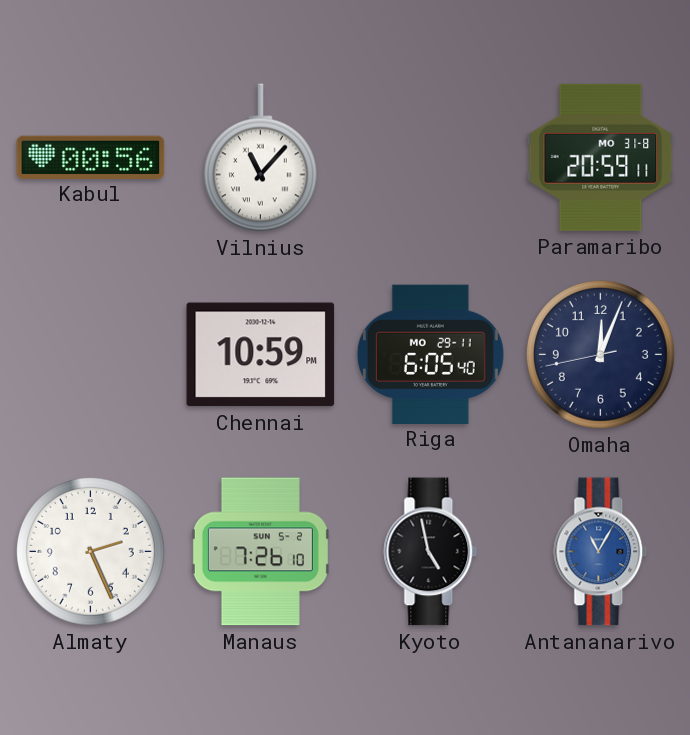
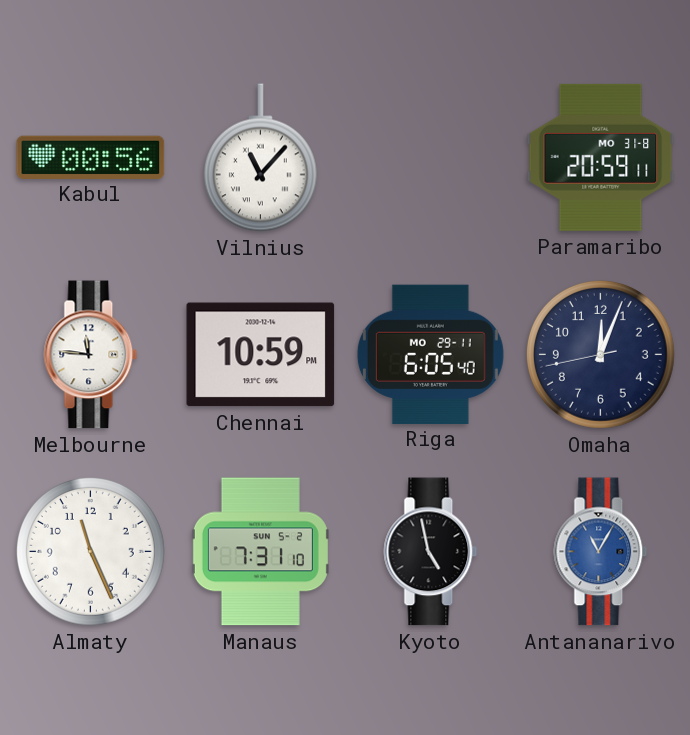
Melbourne: none -> 11:46 (91, 355)
Almaty: 2:26 -> 11:26 (90, 551)
Manaus: 7:26 -> 7:31 (260, 552)
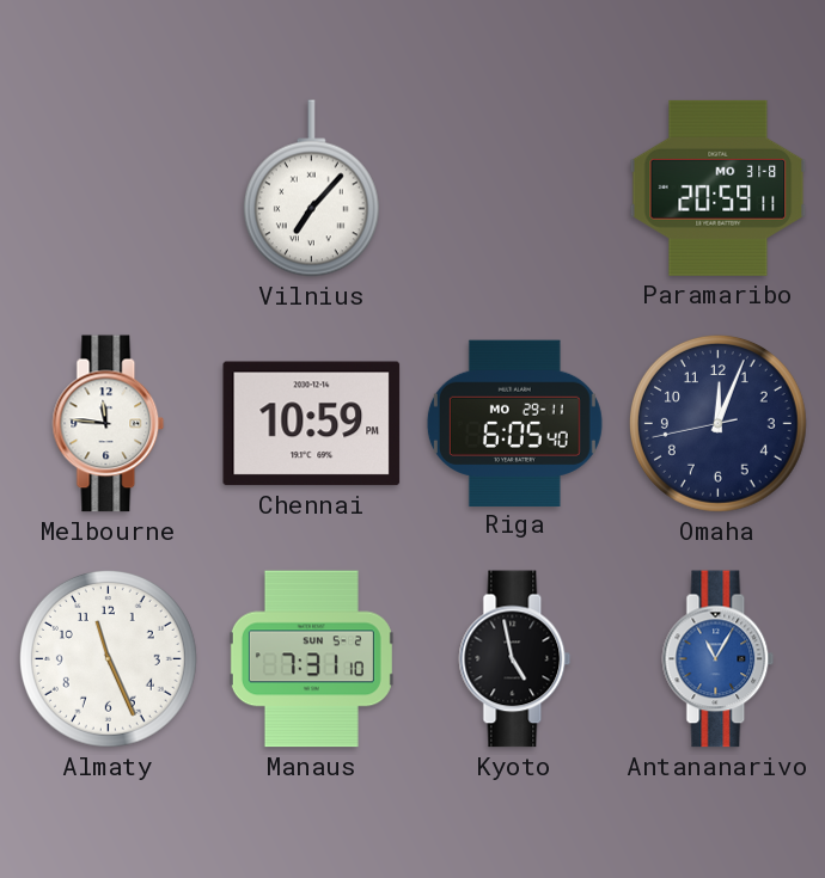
Kabul: 00:56 -> none (91, 157)
Vilnius: 11:07 -> 7:07 (311, 189)
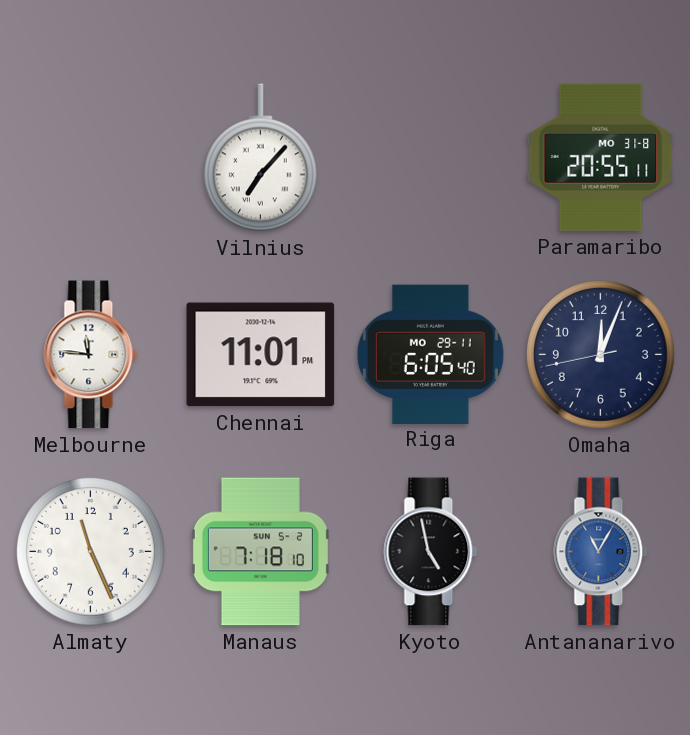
Paramaribo: 20:59 -> 20:55 (601, 157)
Chennai: 10:59 -> 11:01 (261, 355)
Manaus: 7:31 -> 7:18 (260, 552)
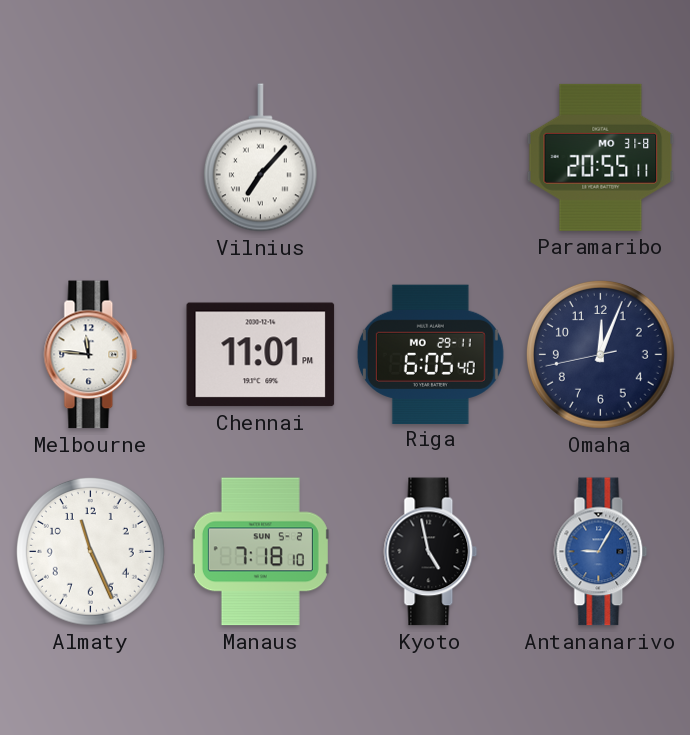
Antananarivo: 11:05 -> 9:05 (601, 552)
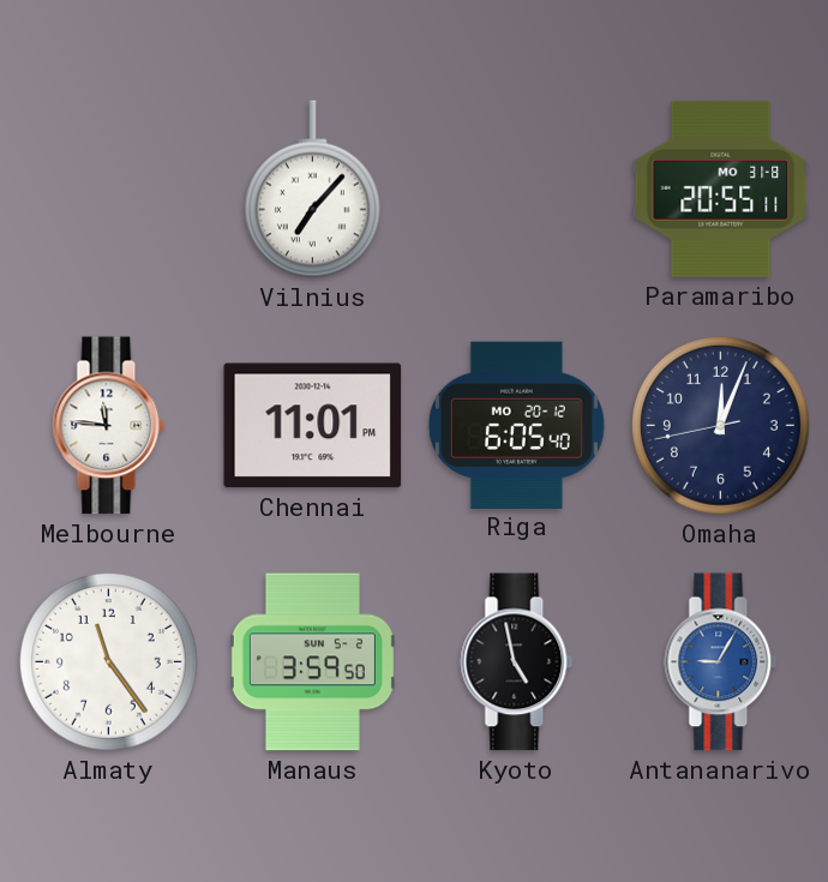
Riga date: MO 29-11 -> MO 20-12 (516, 425)
Almaty: 11:26 -> 11:24 (108, 661)
Manaus: 7:18 -> 3:59 (312, 662)
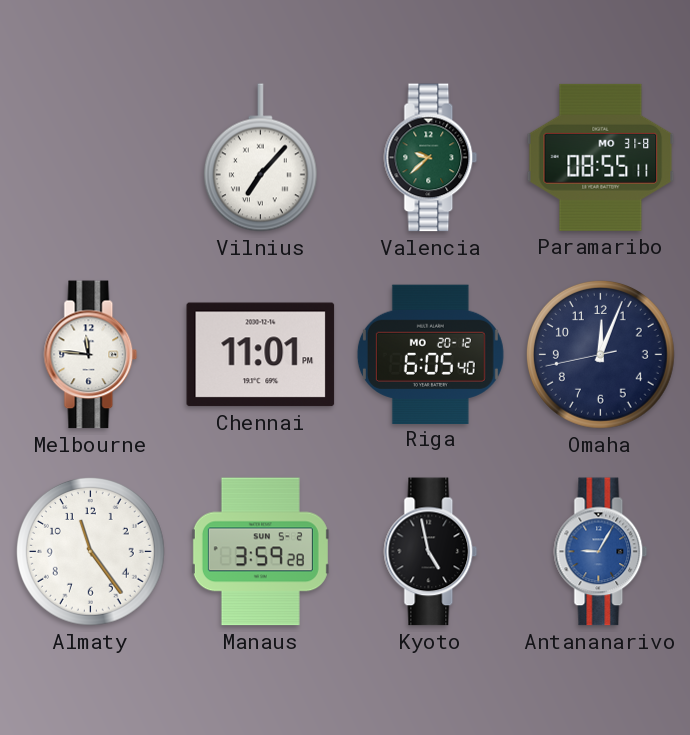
Valencia: none -> 9:38 (431, 158)
Paramaribo: 20:55 -> 08:55 (601, 157)
Manaus: 3:59:50 -> 3:59:28 (260, 552)
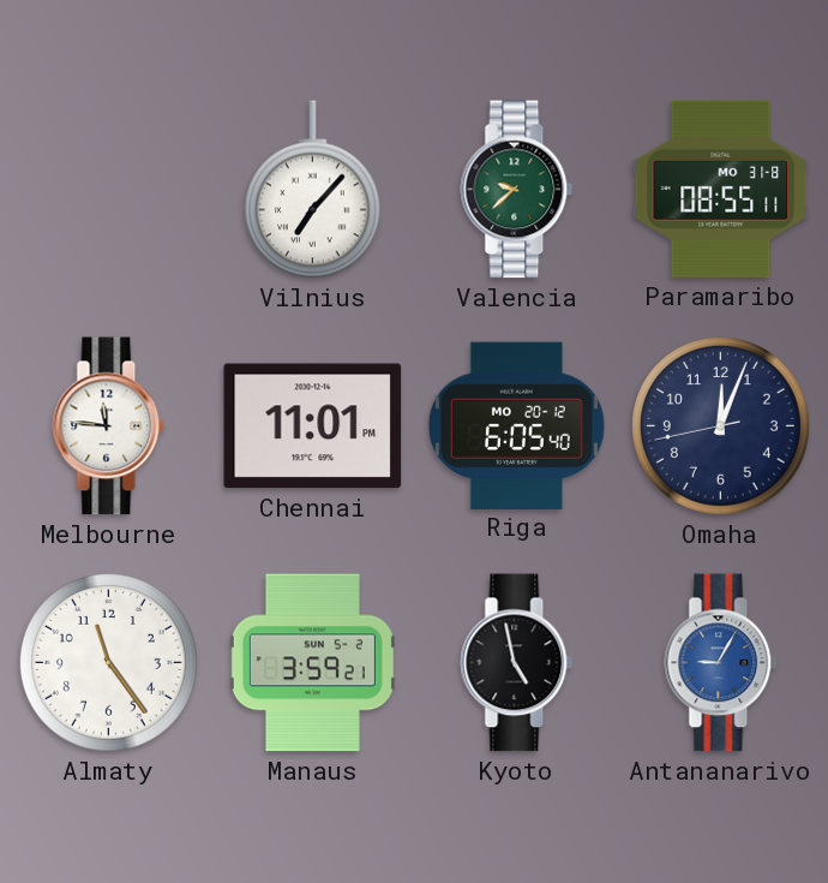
Manaus: 3:59:28 -> 3:59:21 (312, 663)
